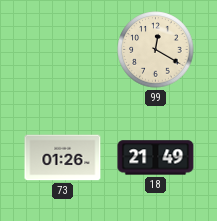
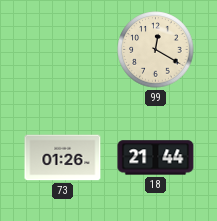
18: 21:49 -> 21:44 (156, 158)
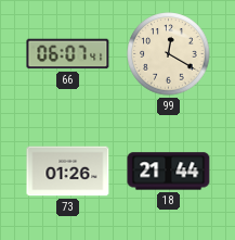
66: none -> 06:07 (68, 54)
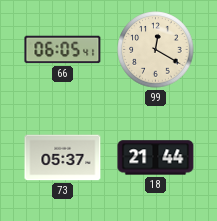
66: 06:07 -> 06:05 (63, 50)
73: 01:26 -> 05:37 (63, 158)
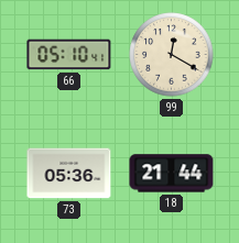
66: 06:05 -> 05:10 (69, 55)
73: 05:37 -> 05:36 (69, 174)
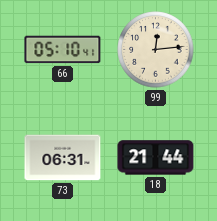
99: 12:20 -> 12:14 (156, 50)
73: 05:36 -> 06:31 (63, 158)
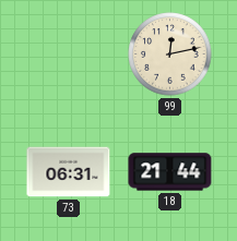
66: 05:10 -> none (63, 50)
99: 12:14 -> 12:13 (170, 55)
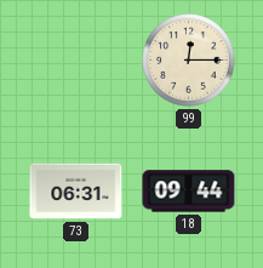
99: 12:13 -> 12:15 (189, 61)
18: 21:44 -> 09:44 (189, 192)
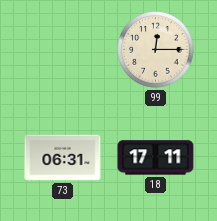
18: 09:44 -> 17:11 (156, 158)
